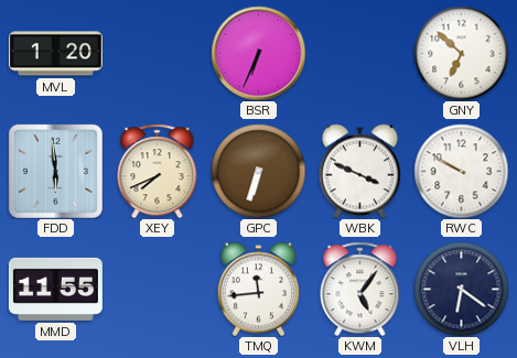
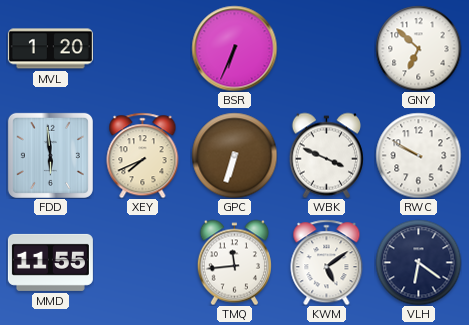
KWM: 5:06 -> 5:09 (327, 262)
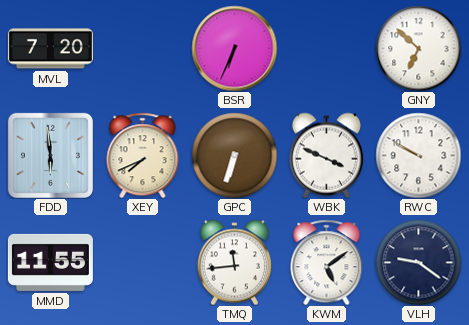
MVL: 1:20 -> 7:20 (50, 49)
VLH: 6:21 -> 9:21 (418, 262)
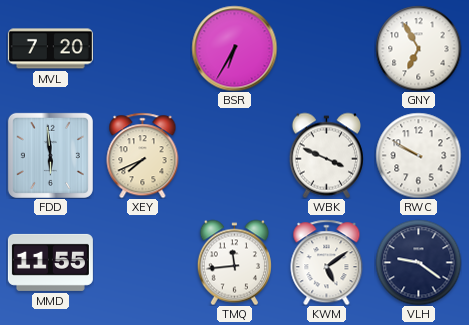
BSR: 6:34 -> 6:35 (234, 48)
GNY: 6:52 -> 6:55 (418, 48)
GPC: 6:33 -> none (234, 155)
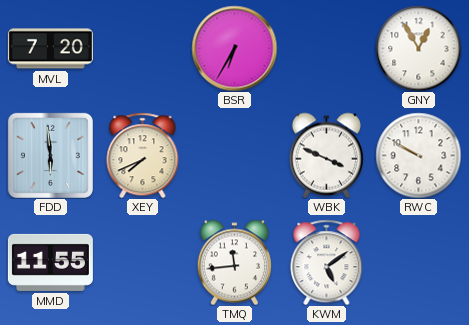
GNY: 6:55 -> 12:55 (418, 48)
VLH: 9:21 -> none (418, 262)
